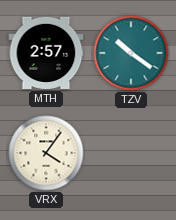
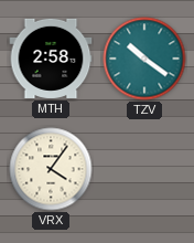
MTH: 2:57 -> 2:58 (51, 59)
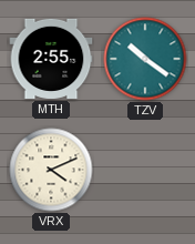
MTH: 2:58 -> 2:55 (51, 59)
VRX: 4:06 -> 4:11 (51, 170)
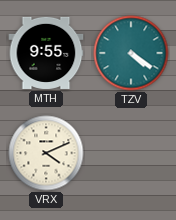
MTH: 2:55 -> 9:55 (46, 53)
TZV: 10:21 -> 4:21 (131, 53)
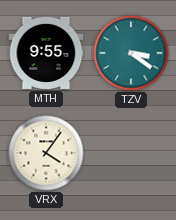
TZV: 4:21 -> 3:21 (131, 53)
VRX: 4:11 -> 4:06 (46, 153)
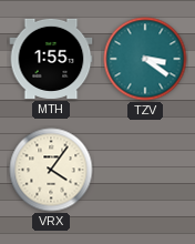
MTH: 9:55 -> 1:55 (51, 59)
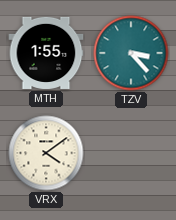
TZV: 3:21 -> 3:23 (131, 53)
VRX: 4:06 -> 4:09 (46, 153)
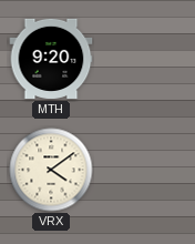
MTH: 1:55 -> 9:20 (51, 59)
TZV: 3:23 -> none (131, 53)
